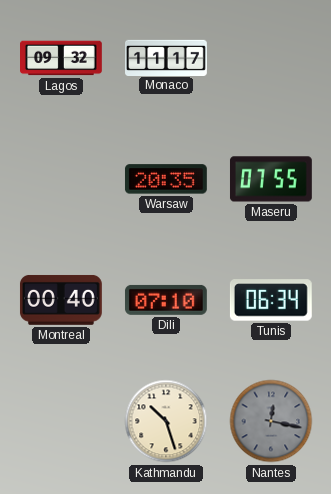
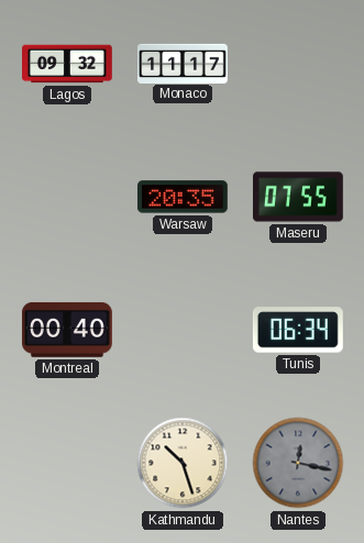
Dili: 07:10 -> none (166, 300)
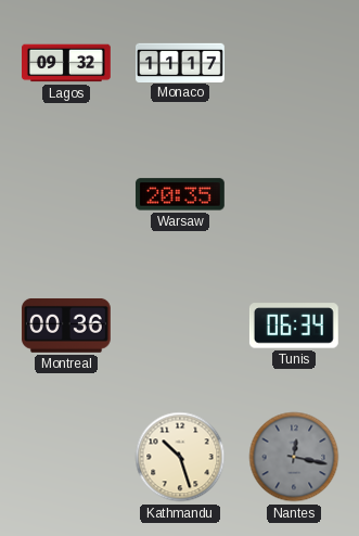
Maseru: 07:55 -> none (298, 197)
Montreal: 00:40 -> 00:36 (66, 326)
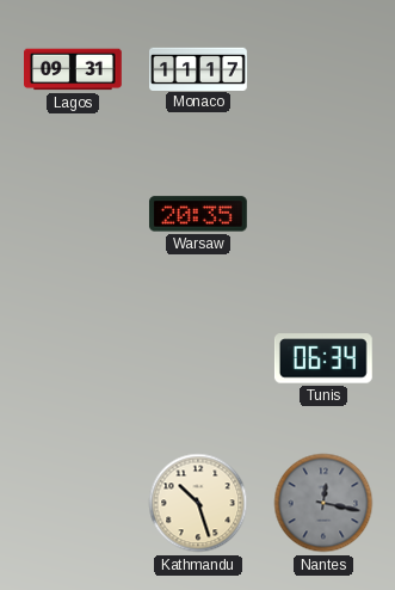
Lagos: 09:32 -> 09:31 (74, 69)
Montreal: 00:36 -> none (66, 326)
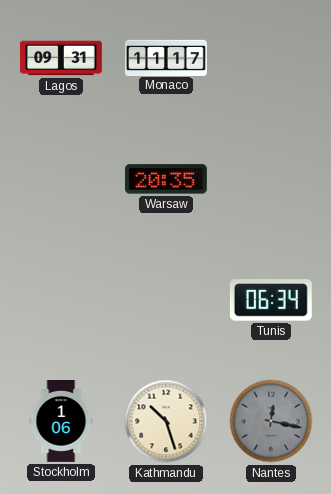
Stockholm: none -> 1:06 (61, 422)
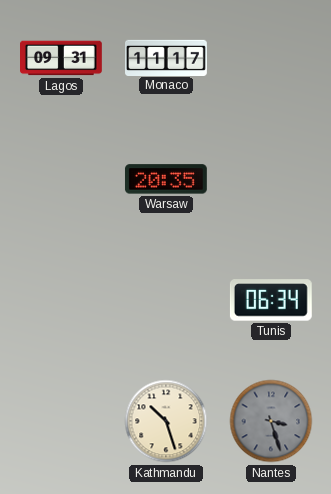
Stockholm: 1:06 -> none (61, 422)
Nantes: 12:17 -> 3:27 (271, 421)
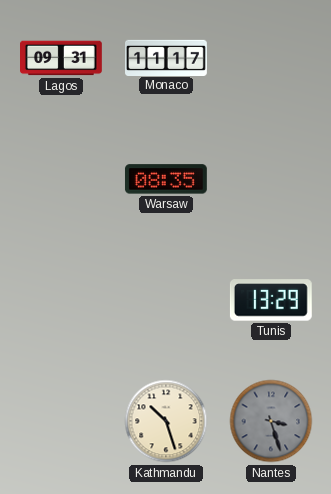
Warsaw: 20:35 -> 08:35 (166, 179)
Tunis: 06:34 -> 13:29 (271, 300)
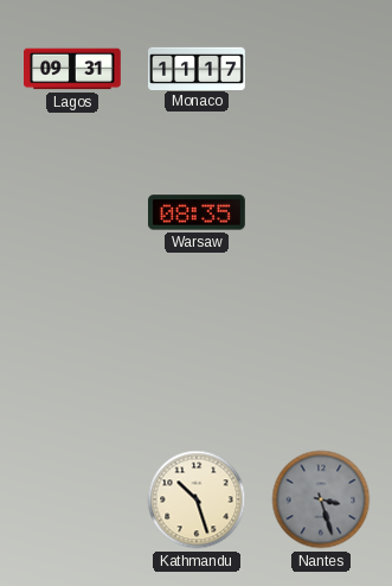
Tunis: 13:29 -> none (271, 300)
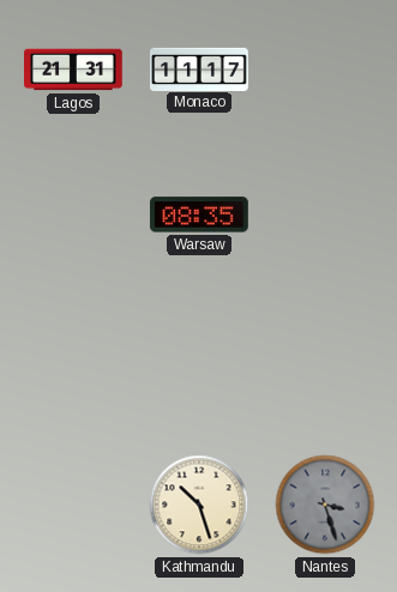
Lagos: 09:31 -> 21:31 (74, 70)
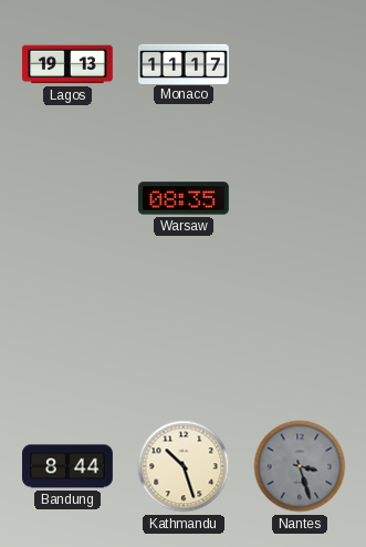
Lagos: 21:31 -> 19:13 (69, 64)
Bandung: none -> 8:44 (69, 466)
